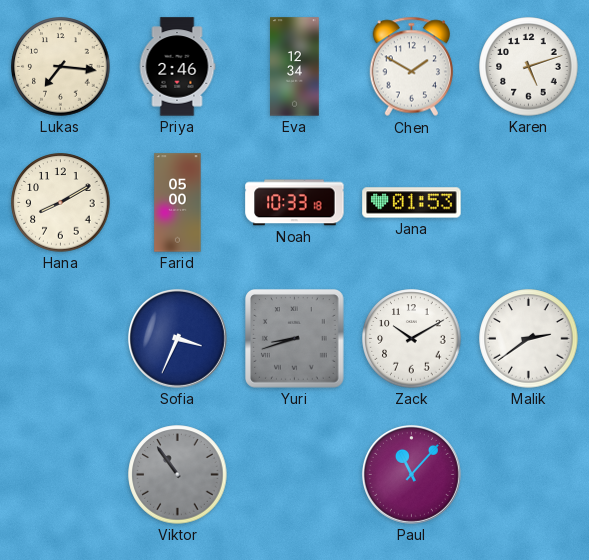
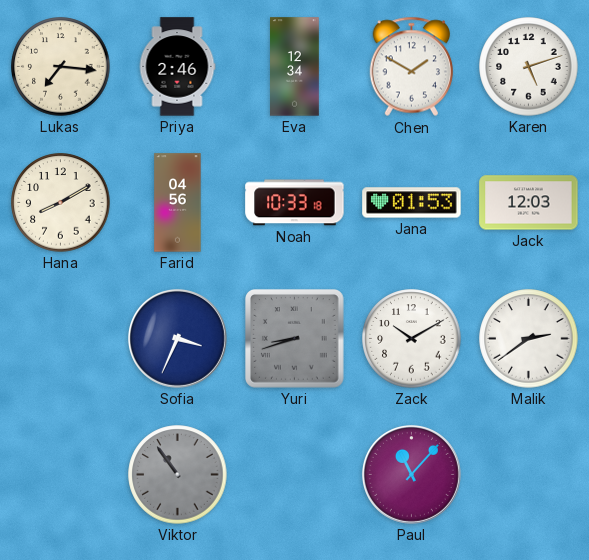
Farid: 05:00 -> 04:56 (178, 203)
Jack: none -> 12:03 (529, 203)
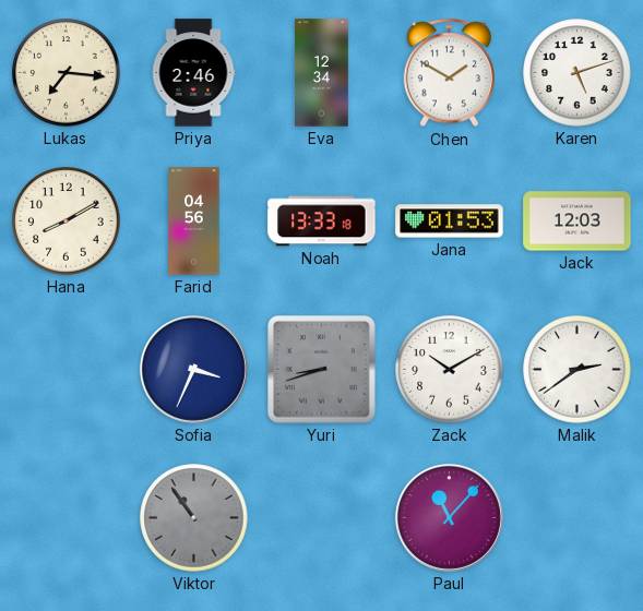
Noah: 10:33 -> 13:33 (322, 221)
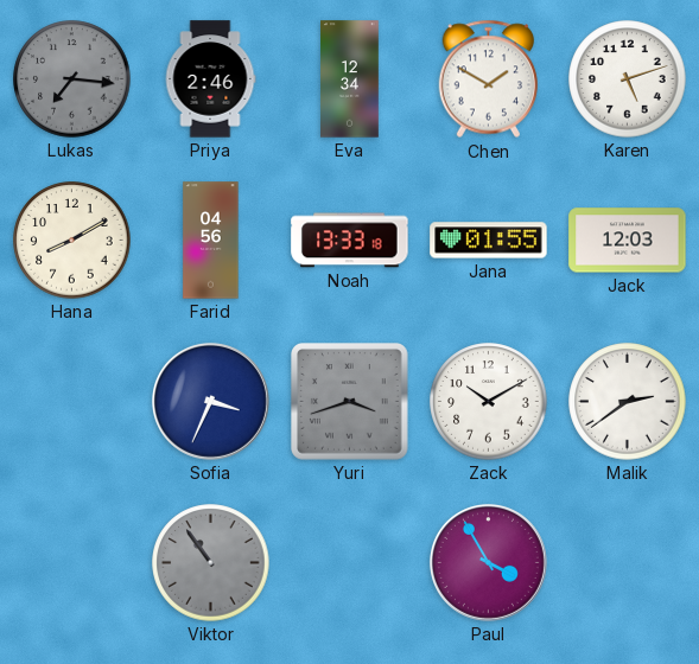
Lukas dial: cream -> grey (72, 79)
Jana: 01:53 -> 01:55 (489, 241)
Yuri: 8:42 -> 3:42 (350, 402)
Paul: 11:07 -> 3:55 (488, 562)
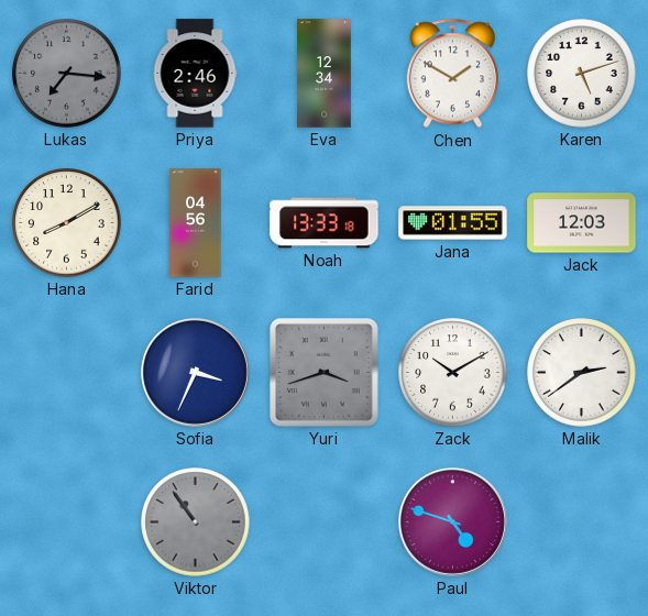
Paul: 3:55 -> 4:48 (452, 521)
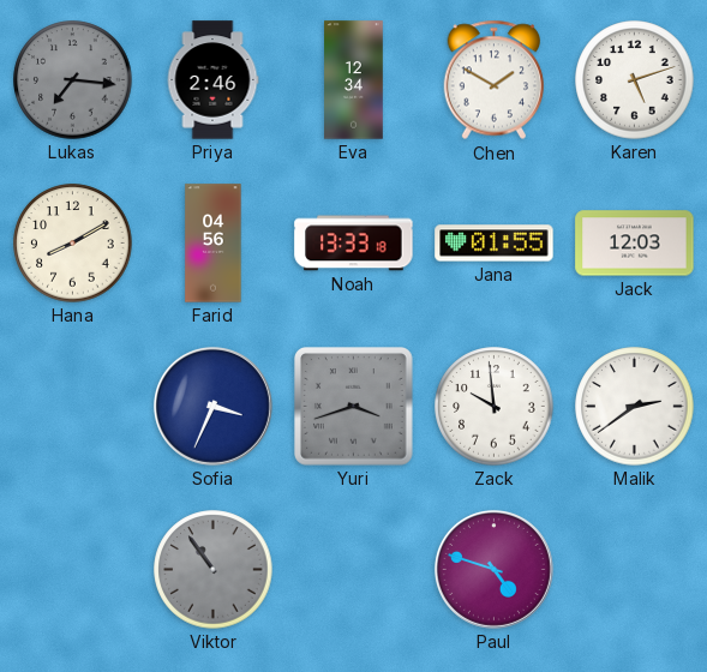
Zack: 10:10 -> 9:59 (495, 407)
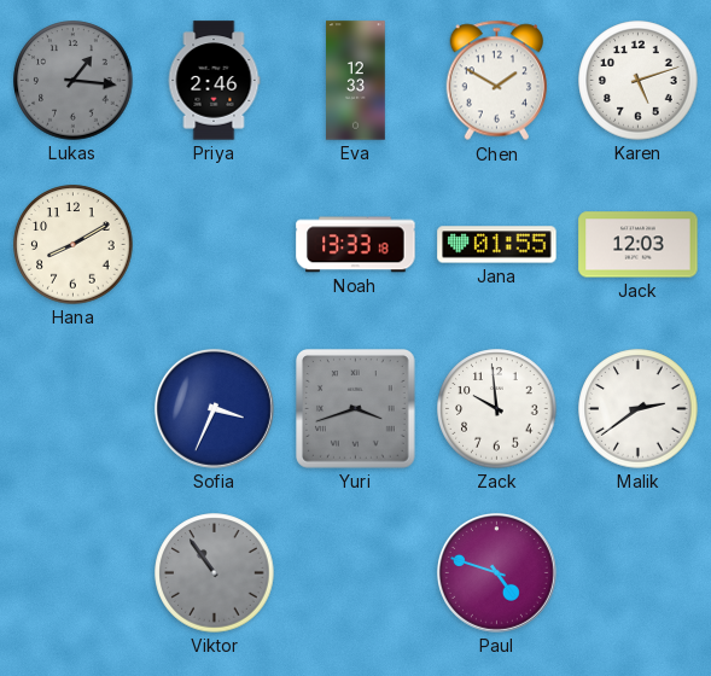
Lukas: 7:16 -> 1:16 (74, 81)
Eva: 12:34 -> 12:33 (356, 81)
Farid: 04:56 -> none (214, 244)
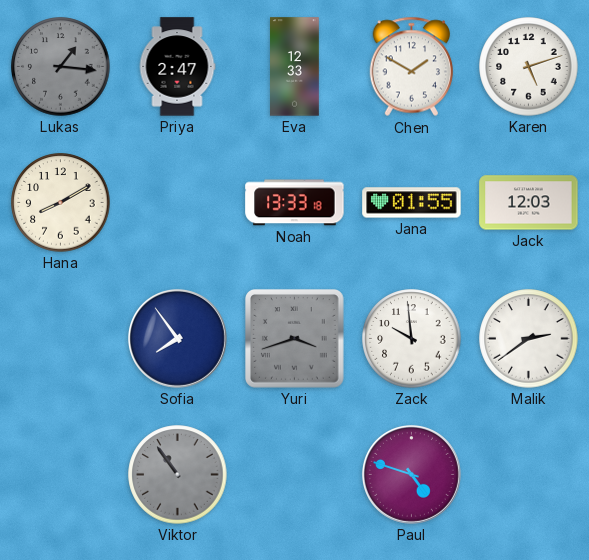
Priya: 2:46 -> 2:47 (177, 67)
Sofia: 3:34 -> 7:54 (177, 338)
